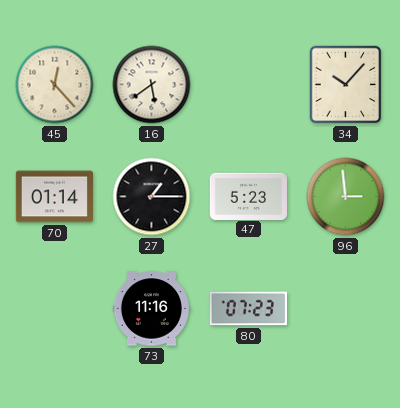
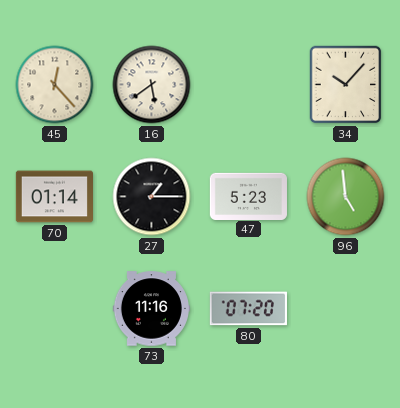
96: 2:59 -> 4:59 (346, 197)
80: 07:23 -> 07:20 (248, 309)
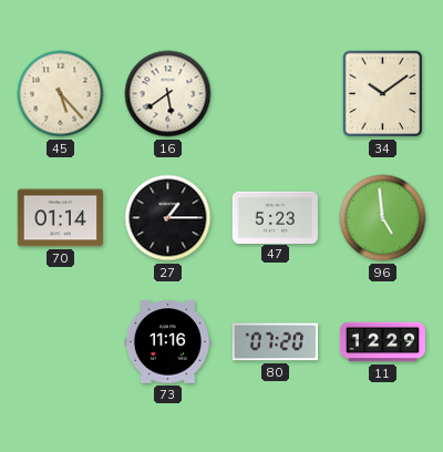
45: 12:23 -> 5:23 (61, 94)
34: 10:07 -> 10:09 (383, 94)
11: none -> 12:29 (382, 342)
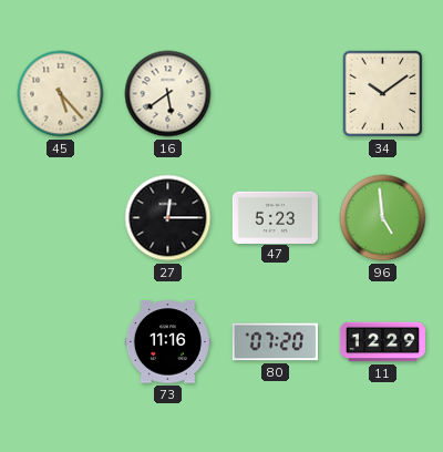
70: 01:14 -> none (60, 218)
27: 1:15 -> 12:15 (168, 218)
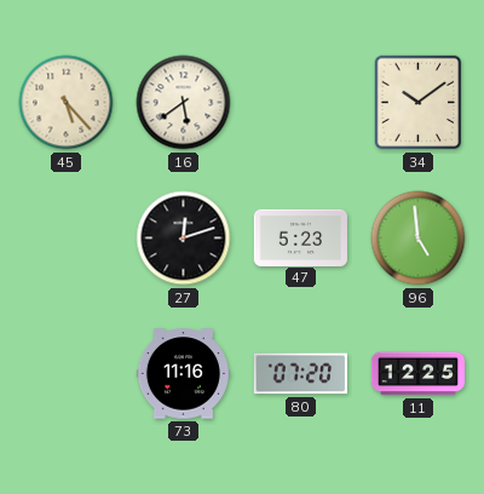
27: 12:15 -> 12:12 (184, 239)
11: 12:29 -> 12:25 (417, 374)
